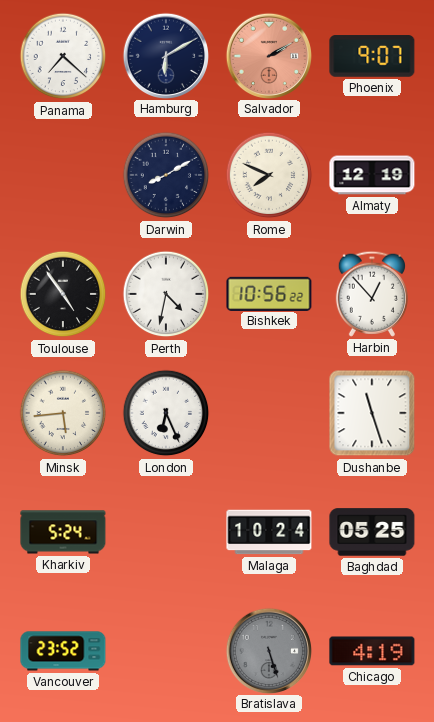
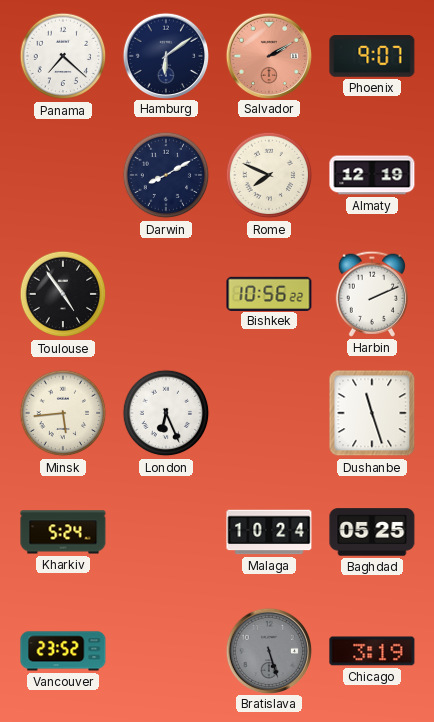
Hamburg: 6:10 -> 6:09 (165, 55)
Perth: 4:32 -> none (166, 294)
Harbin: 12:53 -> 2:11 (372, 294)
Chicago: 4:19 -> 3:19 (372, 651)
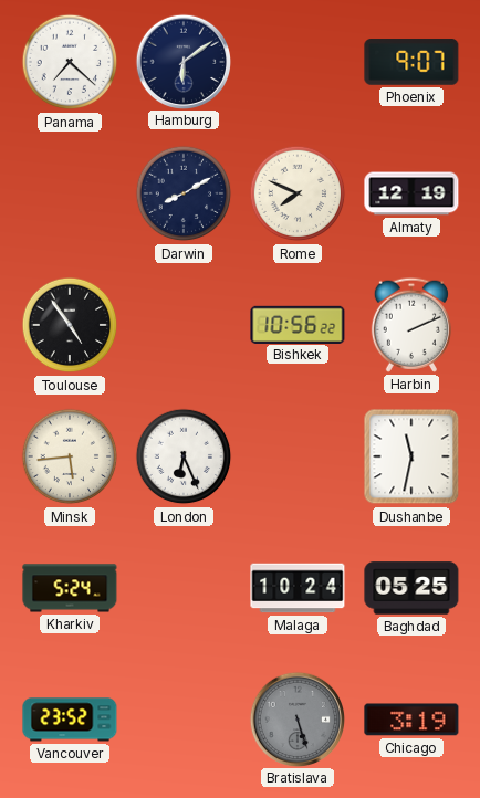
Salvador: 2:10 -> none (268, 55)
Dushanbe: 11:27 -> 11:32 (411, 456)
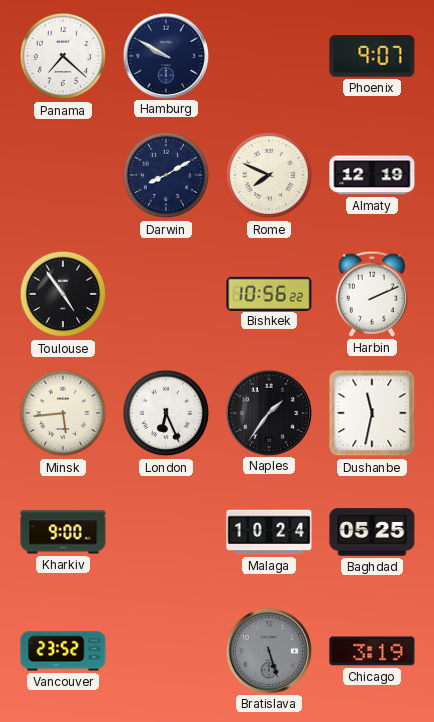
Hamburg: 6:09 -> 9:50 (165, 55)
Naples: none -> 1:36 (268, 412)
Kharkiv: 5:24 -> 9:00 (63, 532)
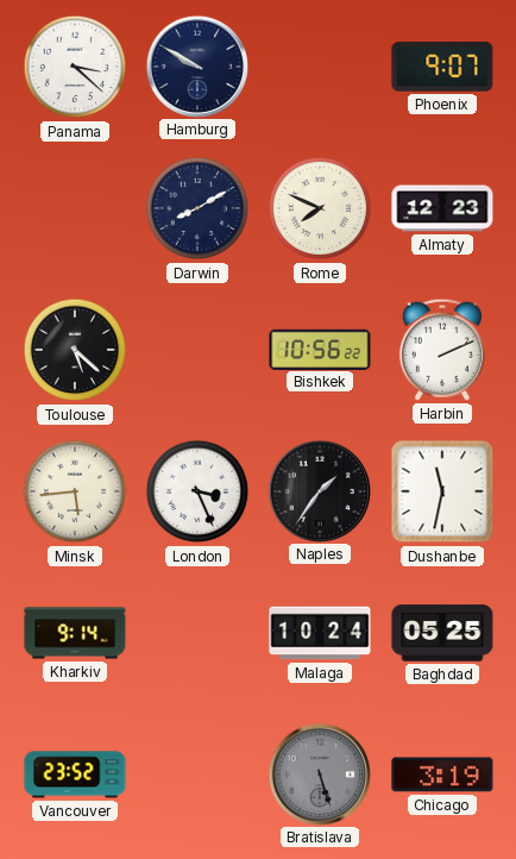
Panama: 7:22 -> 3:22 (75, 67)
Almaty: 12:19 -> 12:23 (442, 208)
Toulouse: 4:54 -> 5:22 (75, 350)
London: 6:26 -> 3:26 (197, 491)
Kharkiv: 9:00 -> 9:14 (75, 633)
